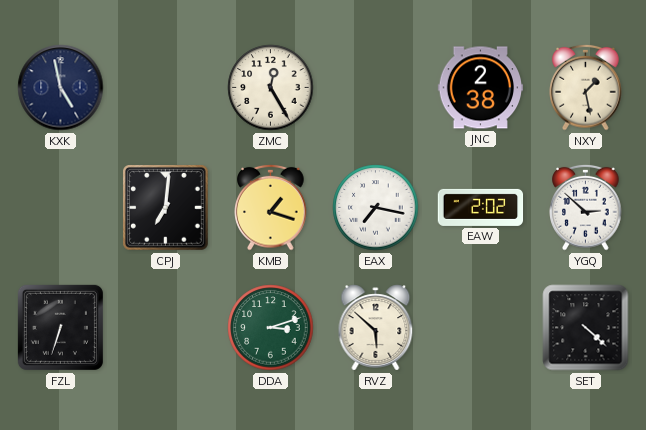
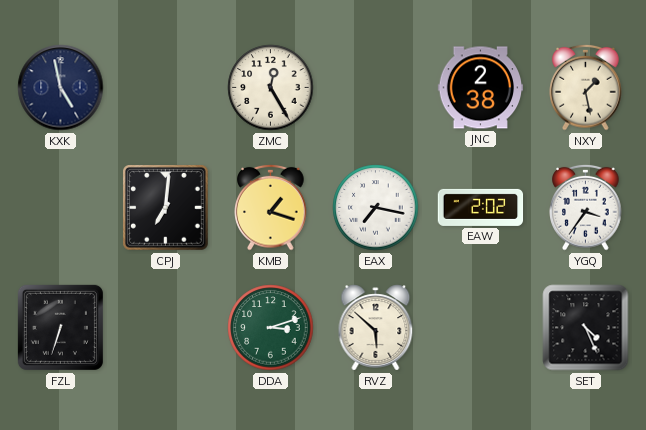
YGQ: 2:52 -> 3:36 (586, 207)
SET: 4:22 -> 4:26 (586, 328)
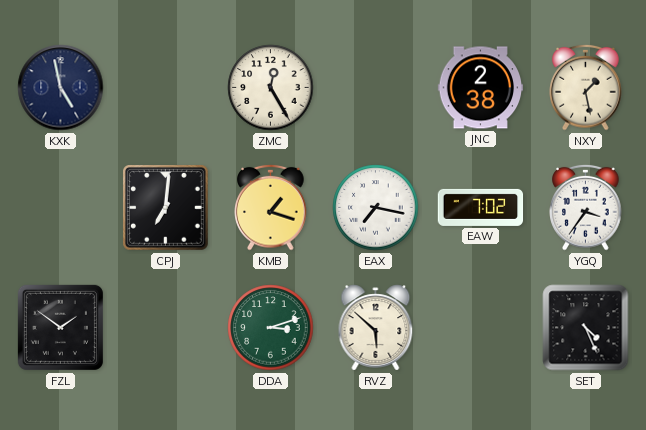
EAW: 2:02 -> 7:02 (481, 207)
FZL: 6:33 -> 1:51 (60, 327)
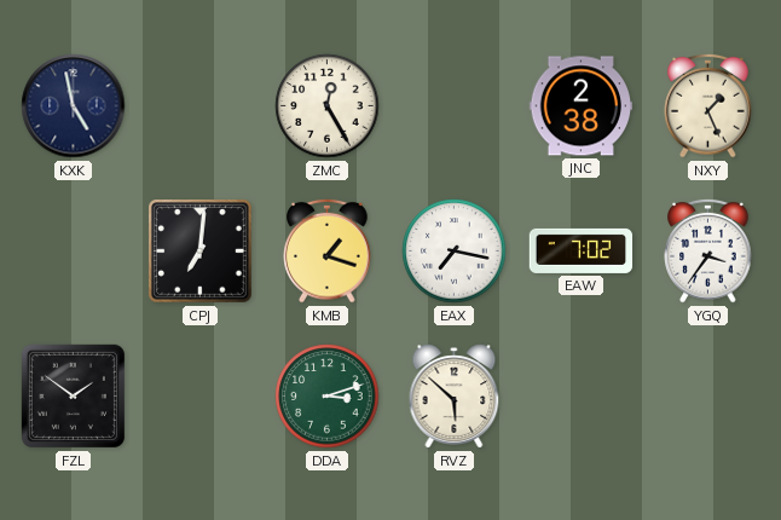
NXY: 1:28 -> 1:26 (708, 105)
SET: 4:26 -> none (586, 328)
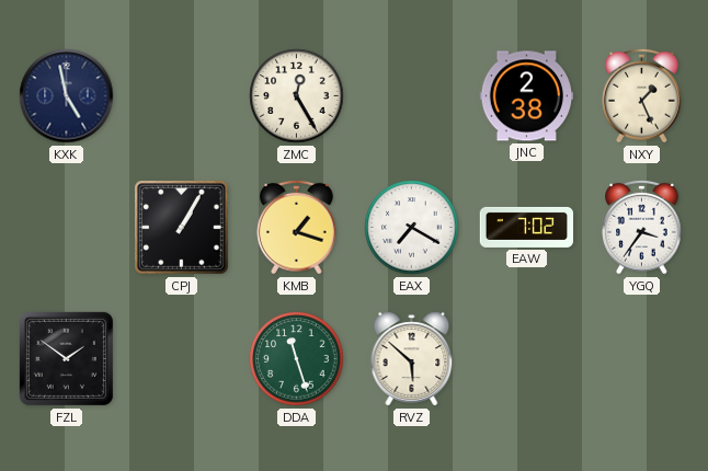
CPJ: 7:01 -> 1:05 (182, 228)
EAX: 7:17 -> 7:20 (412, 228)
DDA: 3:12 -> 11:27 (297, 359)
